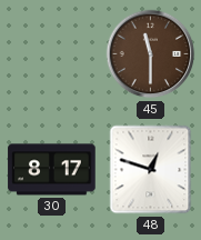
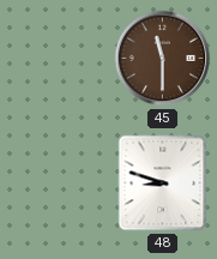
30: 8:17 -> none (52, 170)
48: 12:48 -> 8:48 (163, 183)
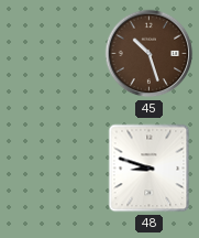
45: 11:30 -> 10:27 (150, 54)
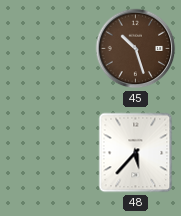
48: 8:48 -> 5:37 (136, 153)
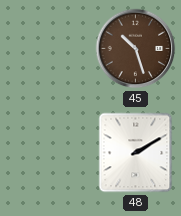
48: 5:37 -> 2:10 (136, 153)
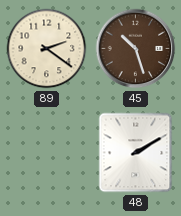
89: none -> 2:21 (47, 49)
